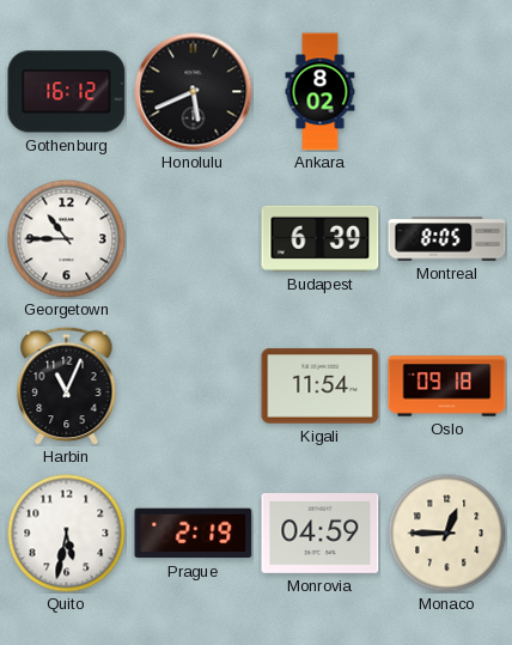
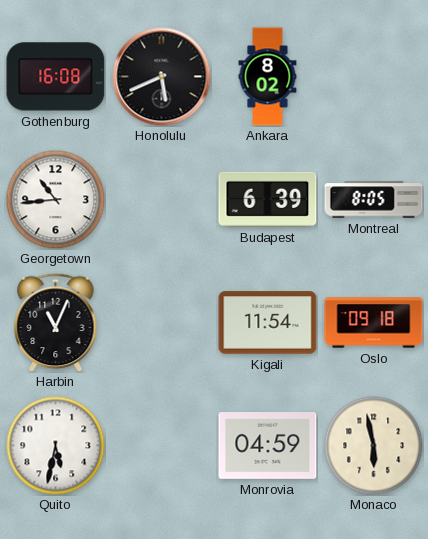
Gothenburg: 16:12 -> 16:08 (56, 77)
Georgetown: 10:45 -> 10:44 (56, 200)
Prague: 2:19 -> none (194, 534)
Monaco: 12:45 -> 5:58 (374, 446)
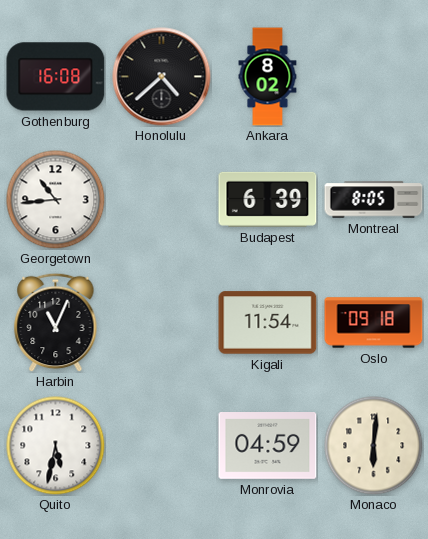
Honolulu: 5:41 -> 4:38 (162, 77)
Monaco: 5:58 -> 6:01 (374, 446)
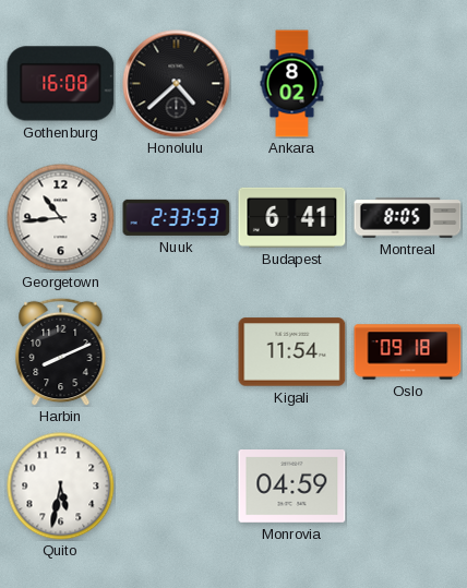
Nuuk: none -> 2:33 (177, 217)
Budapest: 6:39 -> 6:41 (292, 217)
Harbin: 11:04 -> 8:11 (61, 351)
Monaco: 6:01 -> none (374, 446)
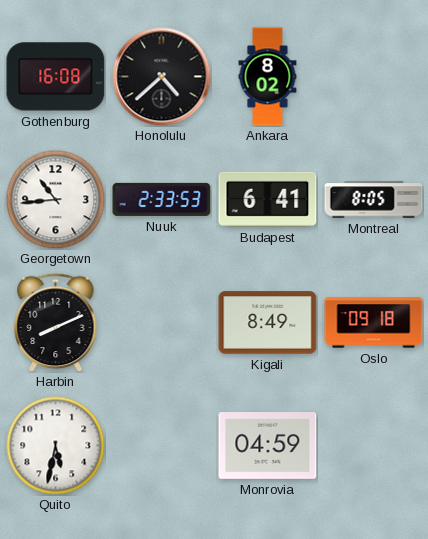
Kigali: 11:54 -> 8:49 (268, 323)
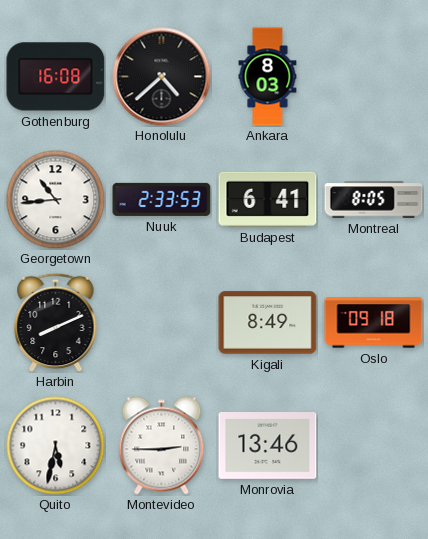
Ankara: 8:02 -> 8:03 (268, 77)
Montevideo: none -> 2:45 (162, 446)
Monrovia: 04:59 -> 13:46 (268, 446)
